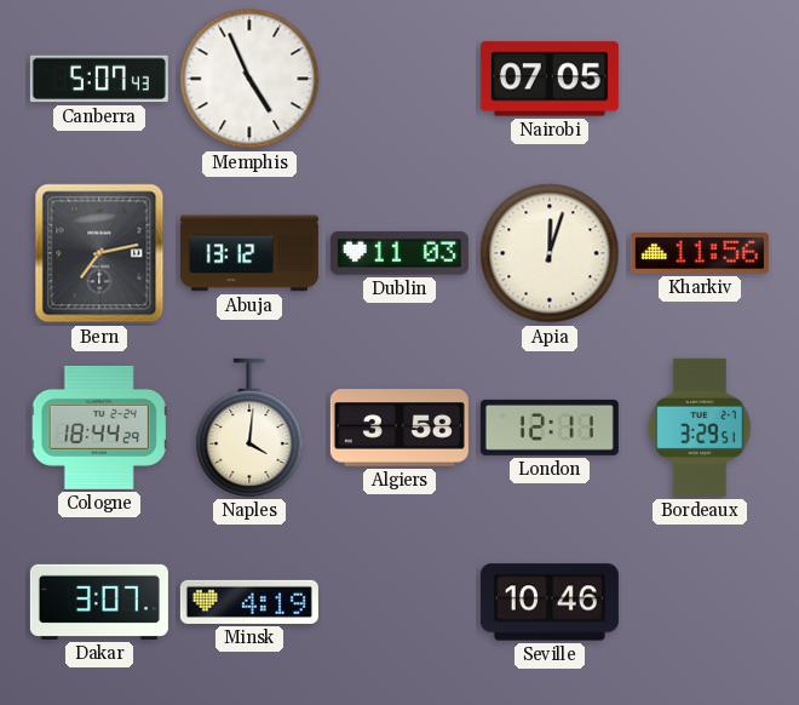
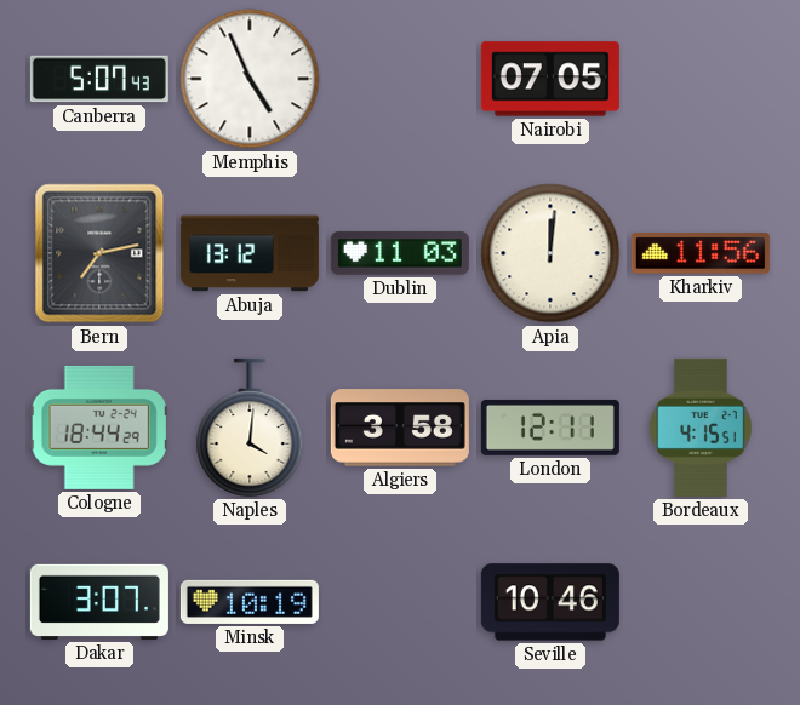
Apia: 12:03 -> 12:01 (550, 253)
Bordeaux: 3:29 -> 4:15 (701, 428)
Minsk: 4:19 -> 10:19 (250, 602)
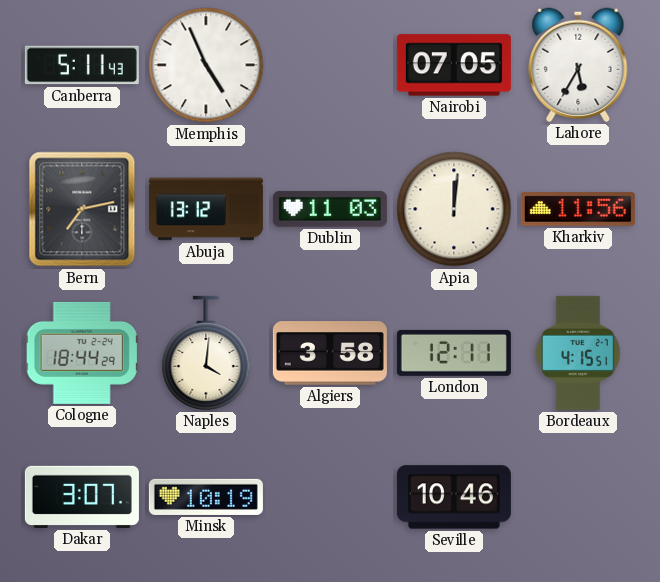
Canberra: 5:07 -> 5:11 (82, 65)
Lahore: none -> 5:35 (578, 65)
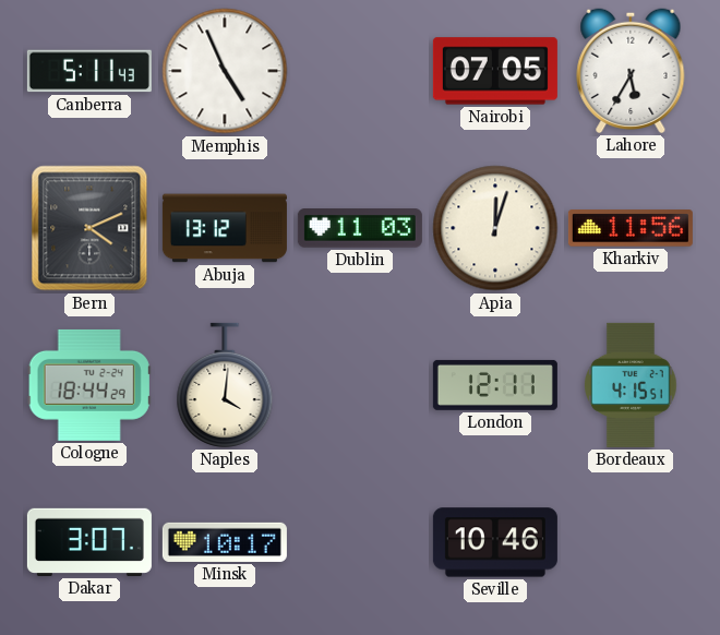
Bern: 7:13 -> 4:11 (89, 228)
Apia: 12:01 -> 12:03 (495, 228)
Algiers: 3:58 -> none (330, 353)
Minsk: 10:19 -> 10:17 (225, 542)
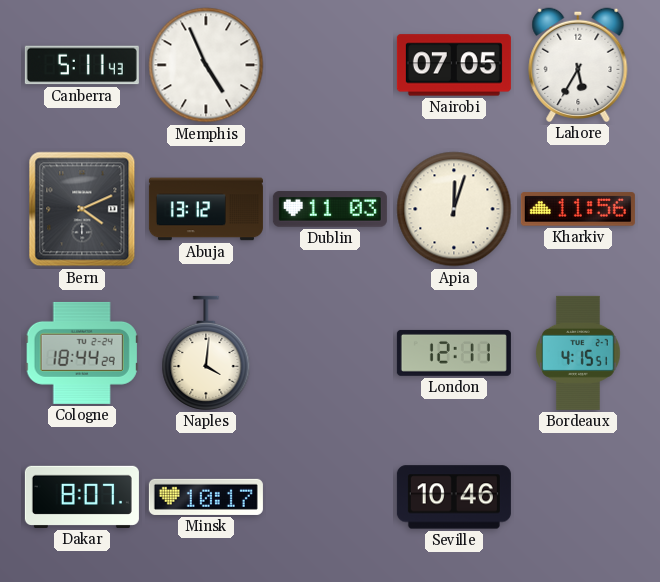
Dakar: 3:07 -> 8:07 (82, 497)
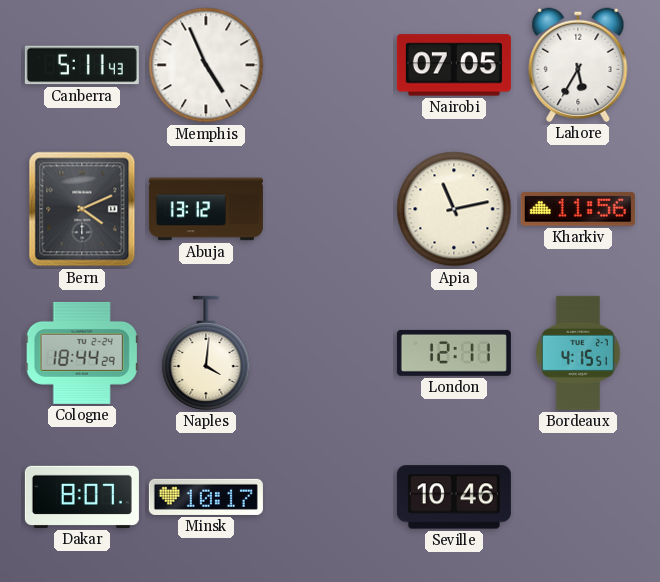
Dublin: 11:03 -> none (330, 209)
Apia: 12:03 -> 11:13 (454, 209)
